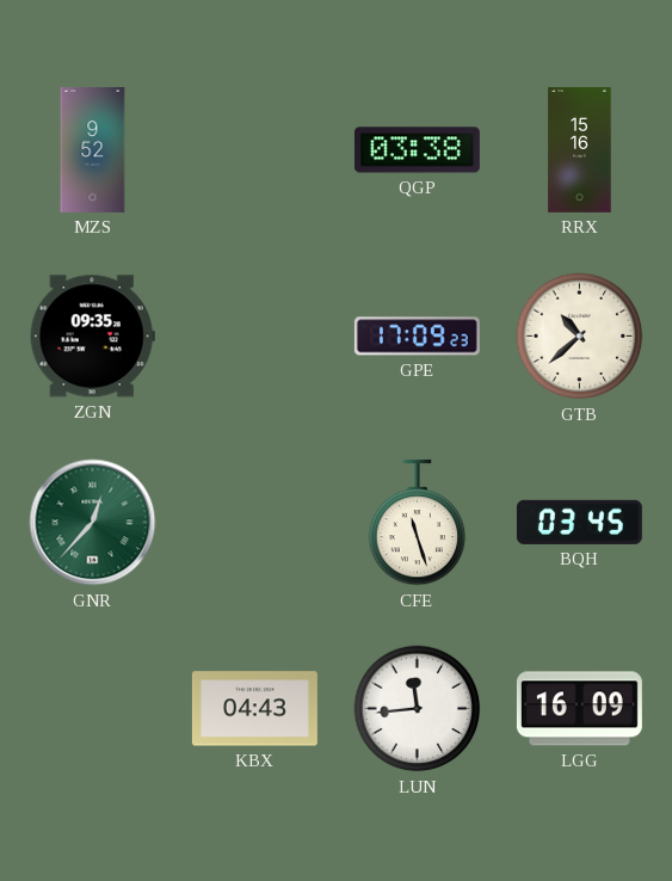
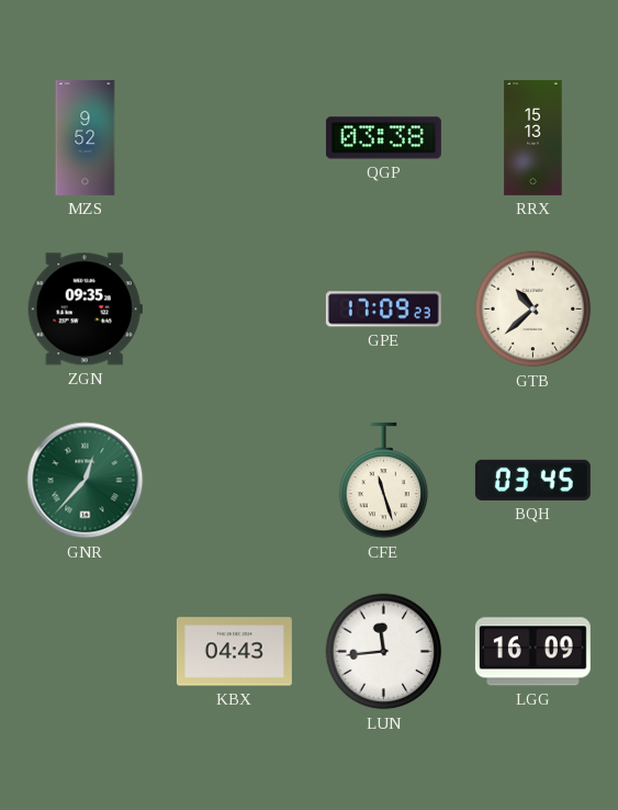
RRX: 15:16 -> 15:13 (533, 137)
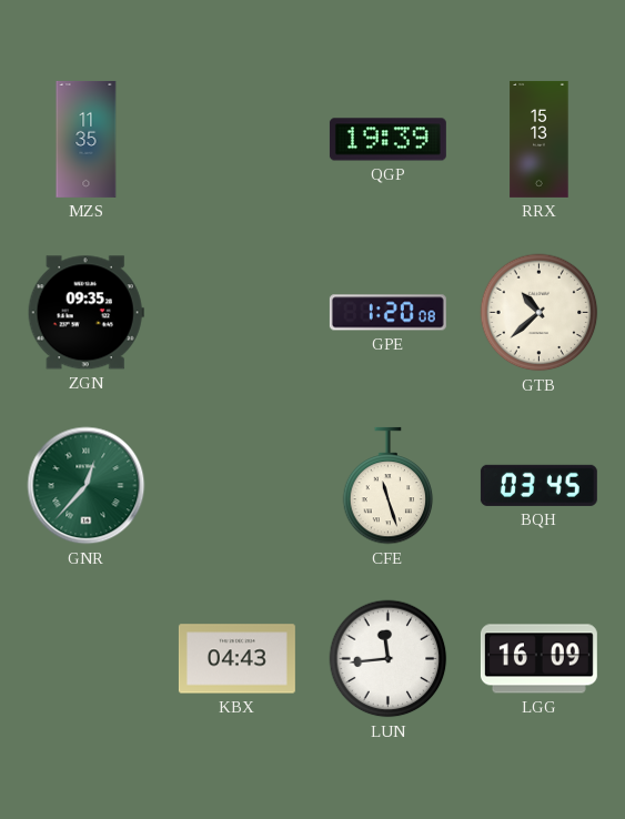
MZS: 9:52 -> 11:35 (87, 139)
QGP: 03:38 -> 19:39 (387, 140)
GPE: 17:09 -> 1:20 (387, 313)
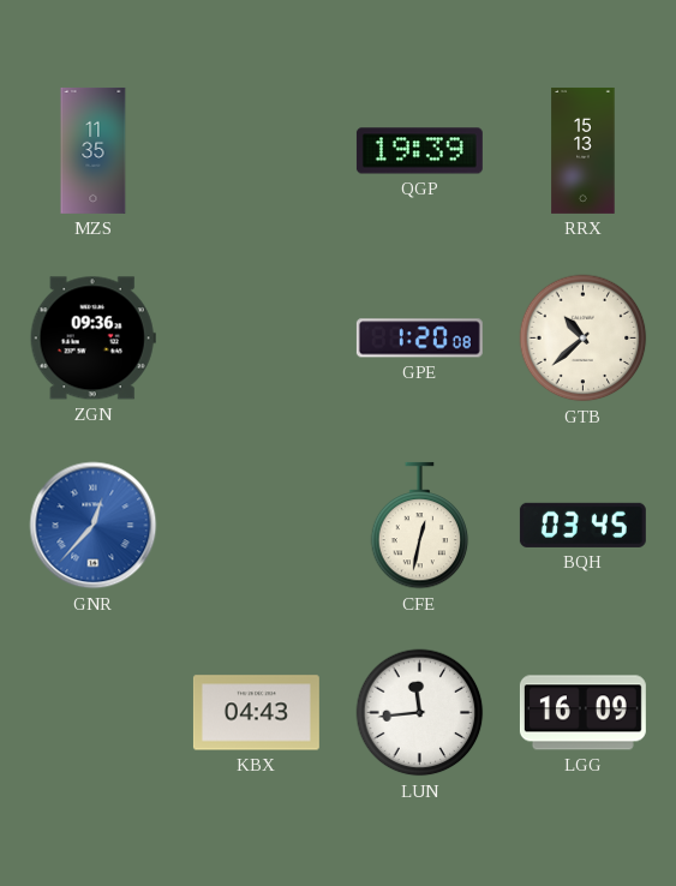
ZGN: 09:35 -> 09:36 (92, 339)
GNR dial: green -> blue (94, 526)
CFE: 11:27 -> 12:32 (420, 526)
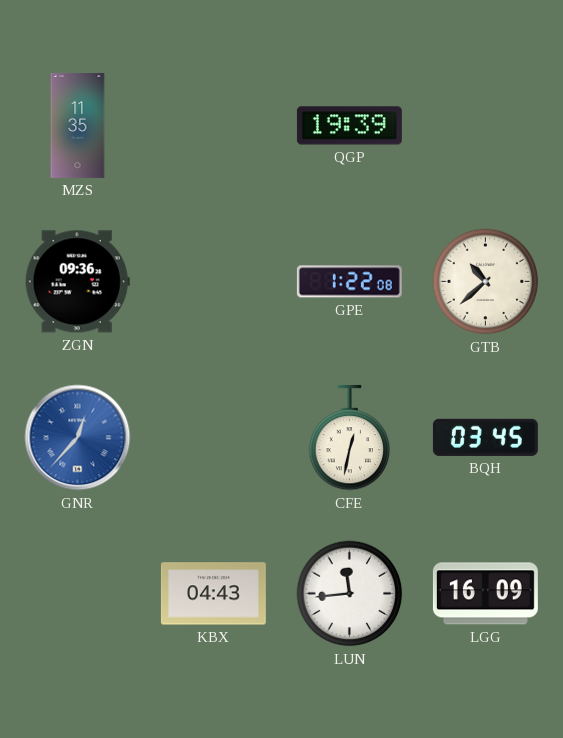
RRX: 15:13 -> none (584, 150)
GPE: 1:20 -> 1:22 (349, 282)
